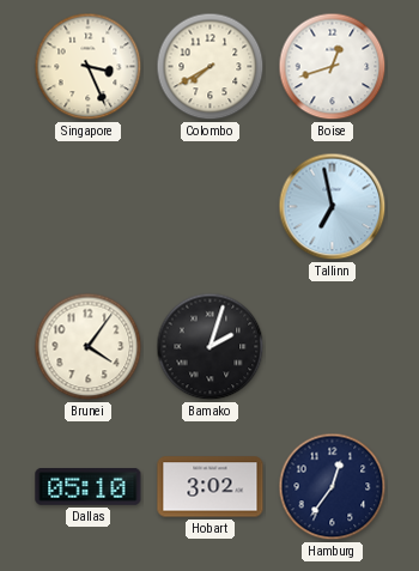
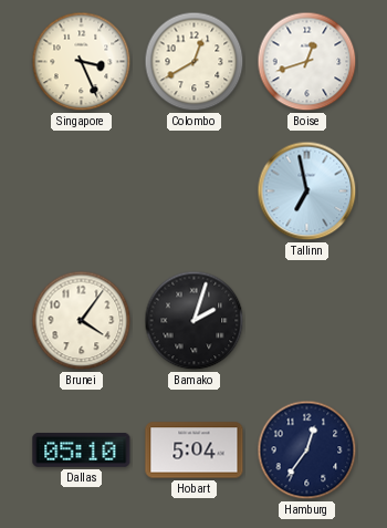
Colombo: 7:40 -> 12:40 (195, 62)
Hobart: 3:02 -> 5:04 (195, 451)
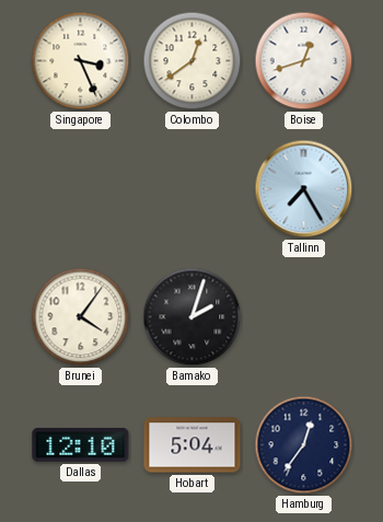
Colombo: 12:40 -> 12:39 (193, 61)
Tallinn: 6:58 -> 7:25 (304, 189)
Dallas: 05:10 -> 12:10 (81, 445)
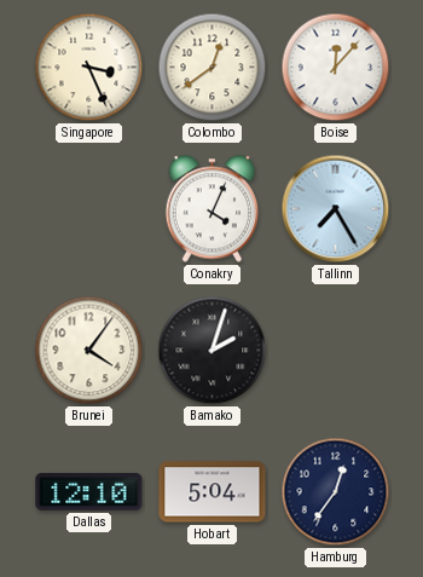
Boise: 12:42 -> 12:07 (336, 68)
Conakry: none -> 4:04 (213, 209)
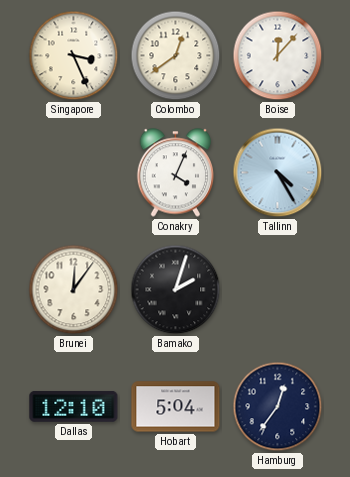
Tallinn: 7:25 -> 4:25 (278, 173)
Brunei: 4:06 -> 12:06 (74, 290)
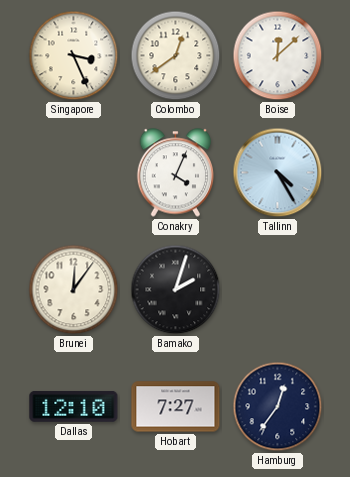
Boise: 12:07 -> 12:08 (278, 56)
Hobart: 5:04 -> 7:27 (176, 407)
